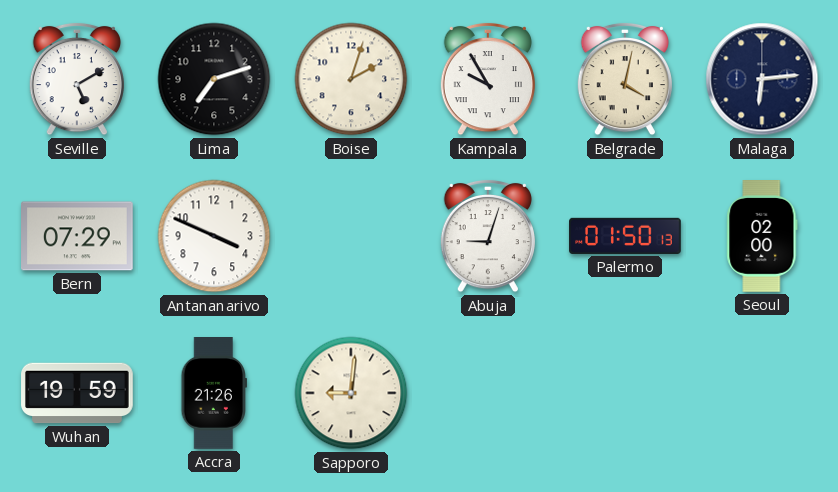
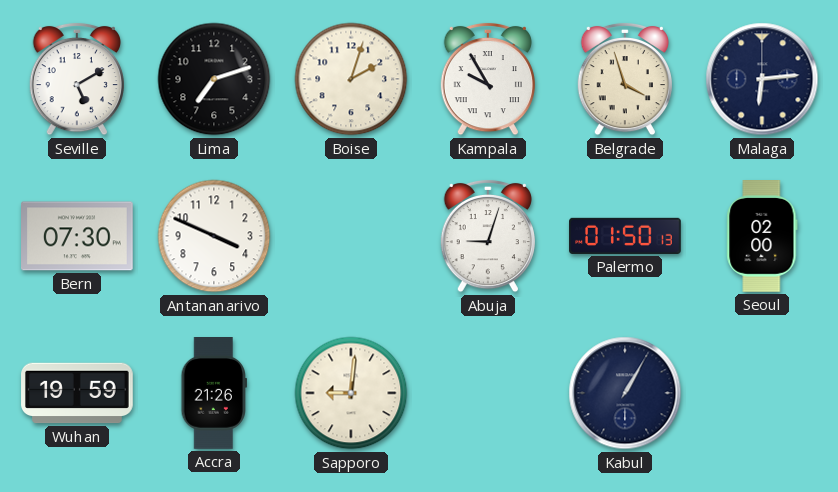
Belgrade: 4:02 -> 3:57 (625, 79)
Bern: 07:29 -> 07:30 (78, 236)
Kabul: none -> 1:05 (625, 393)
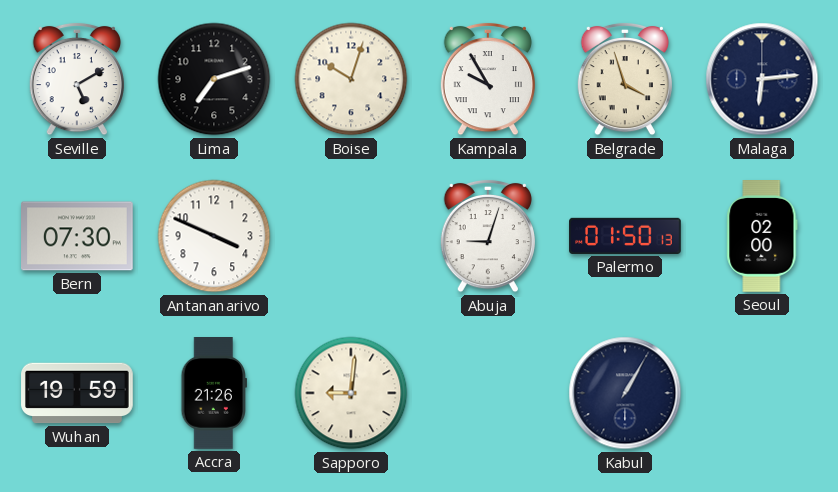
Boise: 2:03 -> 10:03 (351, 79)
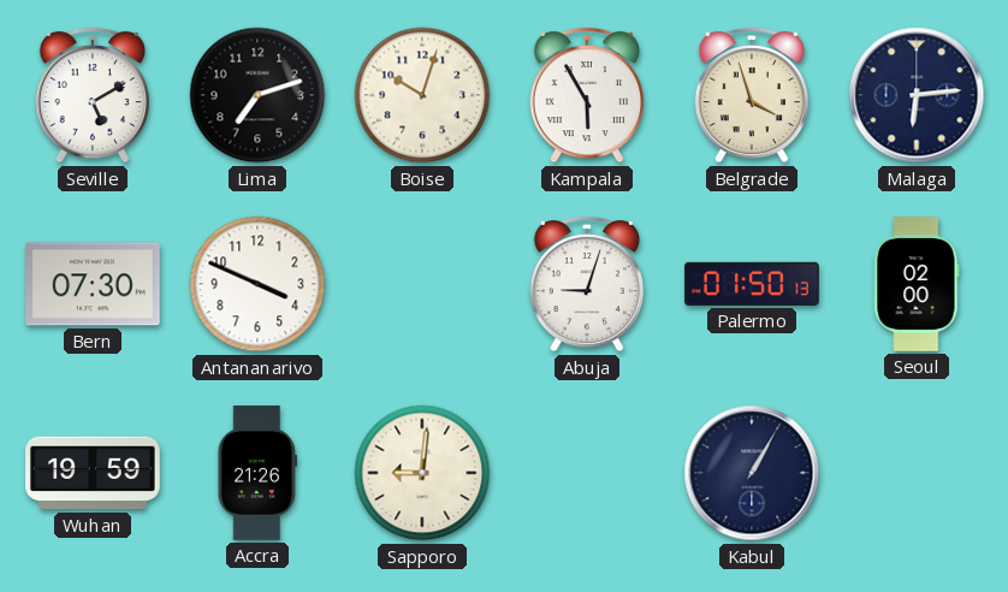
Kampala: 9:55 -> 5:55 (587, 95)
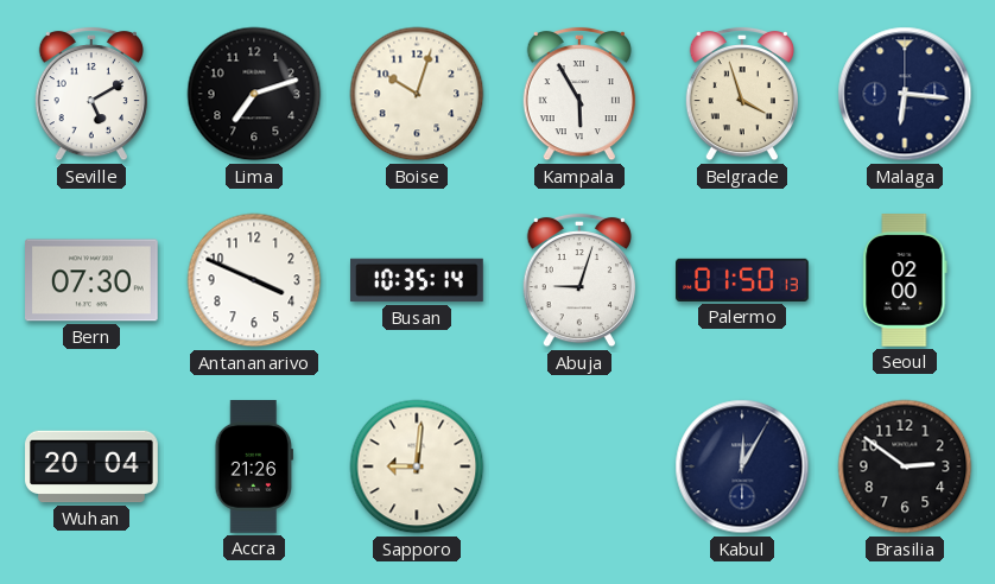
Malaga: 6:14 -> 6:16 (905, 94)
Busan: none -> 10:35 (417, 280)
Wuhan: 19:59 -> 20:04 (91, 466)
Kabul: 1:05 -> 12:05 (742, 466)
Brasilia: none -> 2:51 (905, 466)
